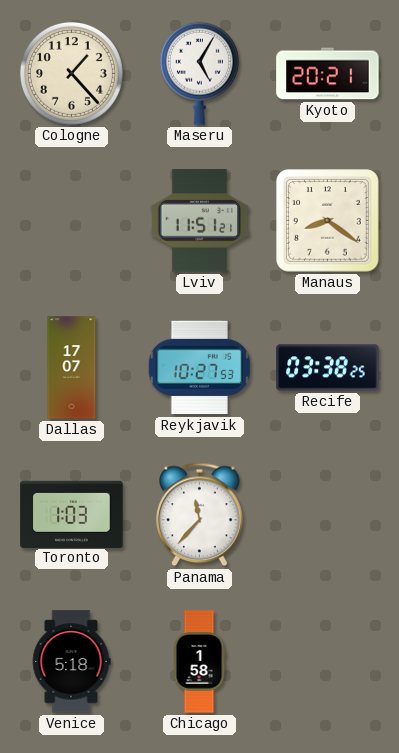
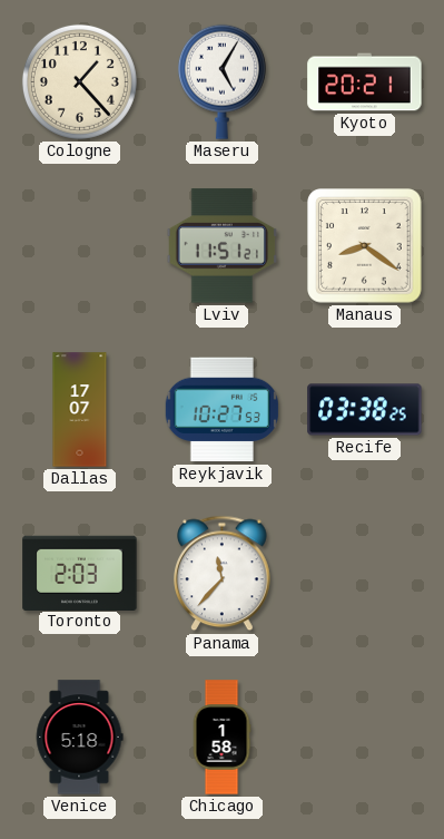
Toronto: 1:03 -> 2:03 (80, 573)
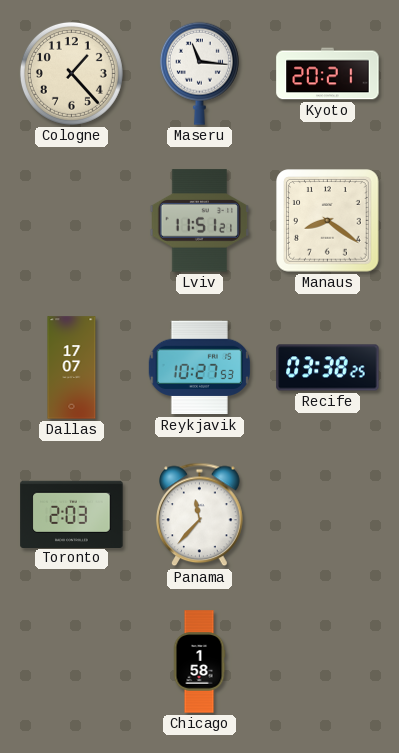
Maseru: 5:05 -> 11:16 (199, 73)
Venice: 5:18 -> none (79, 738)
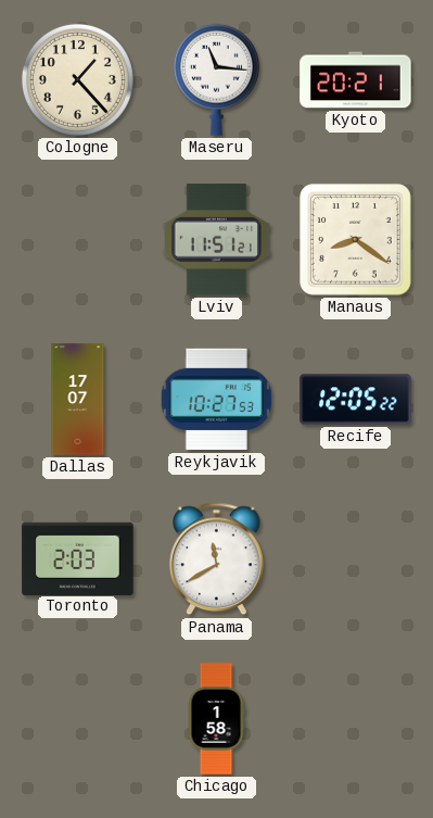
Recife: 03:38 -> 12:05 (356, 400)
Panama: 11:37 -> 11:40 (217, 559)
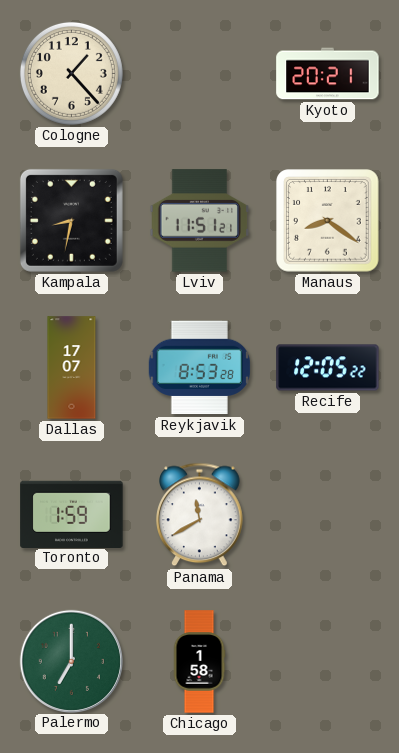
Maseru: 11:16 -> none (216, 79)
Kampala: none -> 8:32 (71, 220)
Reykjavik: 10:27 -> 8:53 (199, 368)
Toronto: 2:03 -> 1:59 (72, 514)
Palermo: none -> 7:00 (71, 661)
